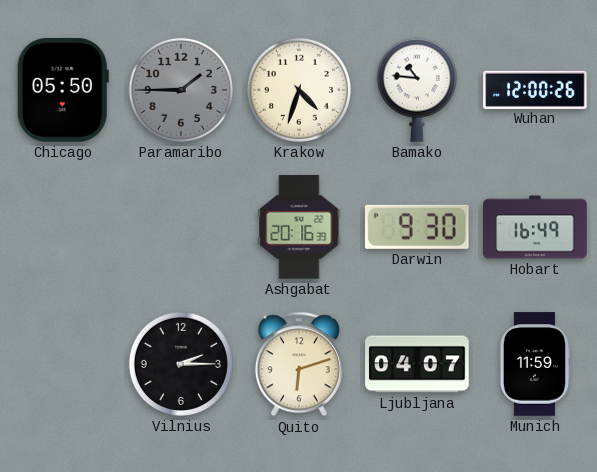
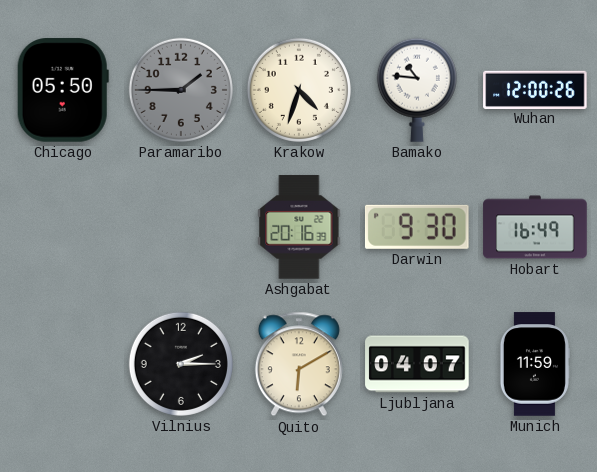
Quito: 6:12 -> 6:10 (299, 364)
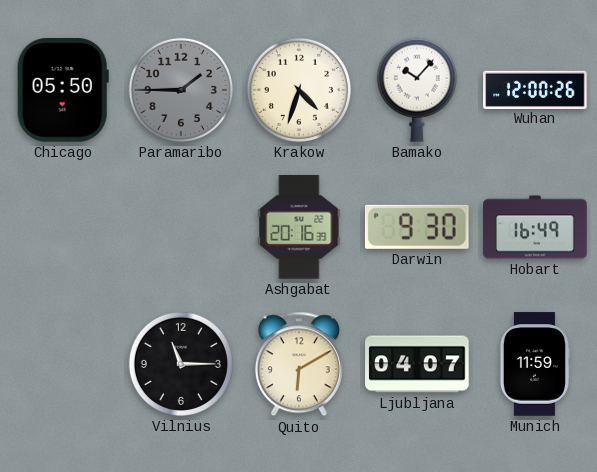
Bamako: 10:46 -> 10:07 (417, 90)
Vilnius: 2:15 -> 11:15 (181, 364)
